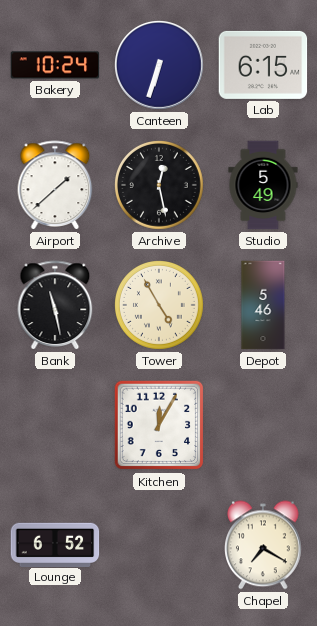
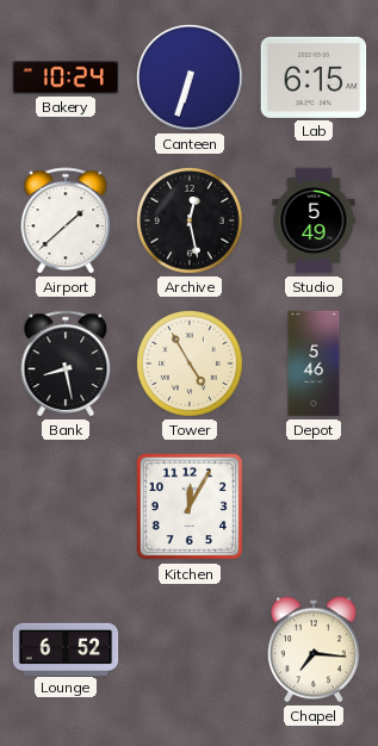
Bank: 11:28 -> 8:28 (66, 363)
Chapel: 7:20 -> 7:16 (315, 649)
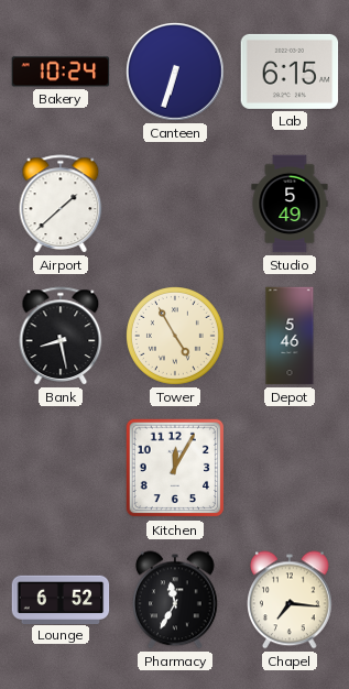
Archive: 12:28 -> none (191, 222)
Pharmacy: none -> 11:35 (176, 600)
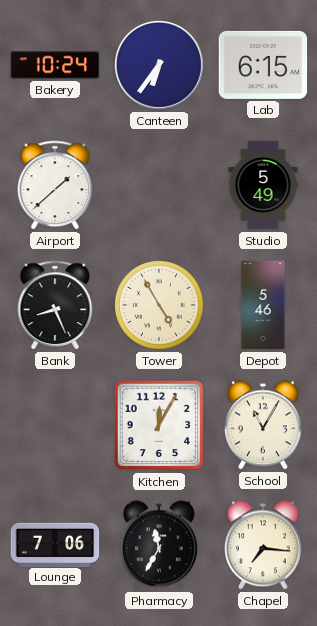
Canteen: 6:33 -> 6:36 (160, 66)
Bank: 8:28 -> 8:26 (55, 305)
School: none -> 11:05 (264, 425)
Lounge: 6:52 -> 7:06 (55, 544)
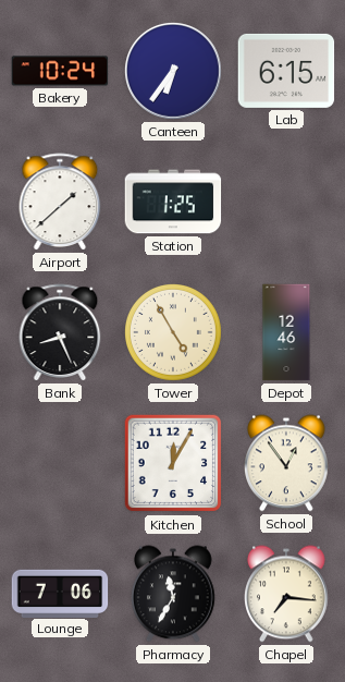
Station: none -> 1:25 (173, 202)
Studio: 5:49 -> none (263, 185)
Depot: 5:46 -> 12:46 (286, 332)
School: 11:05 -> 12:54 (287, 463)
